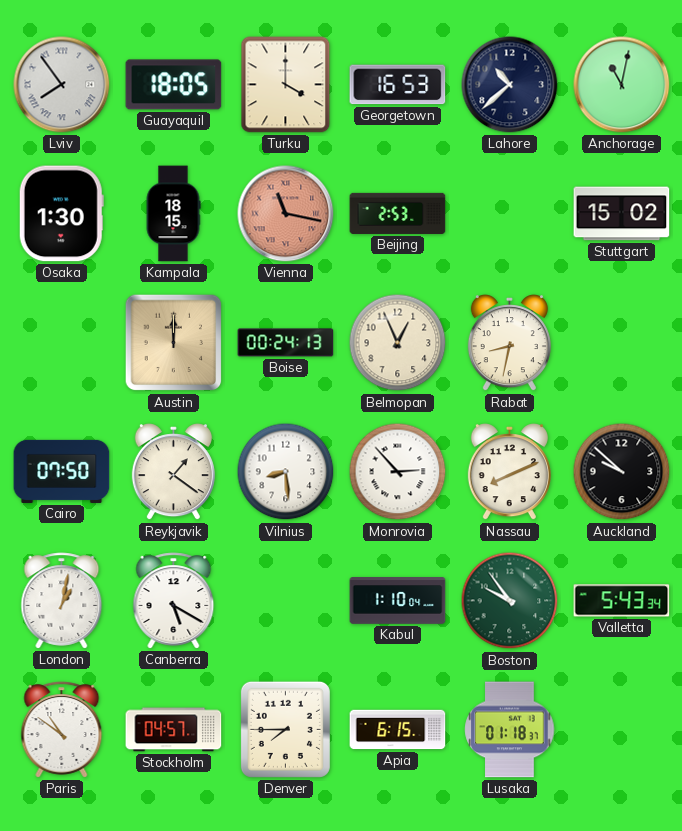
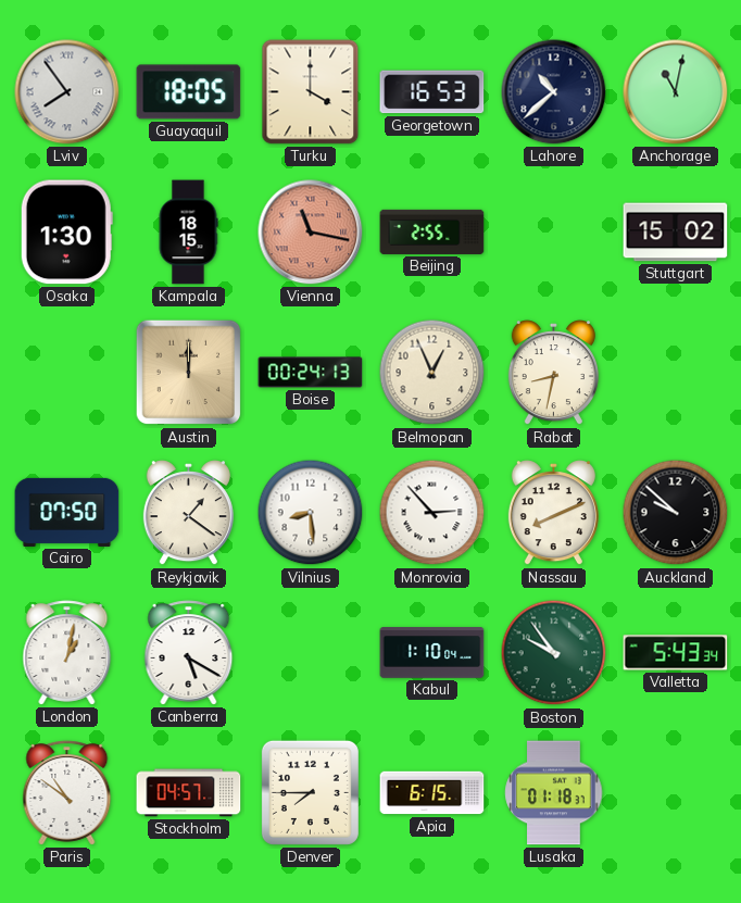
Beijing: 2:53 -> 2:55 (432, 231)
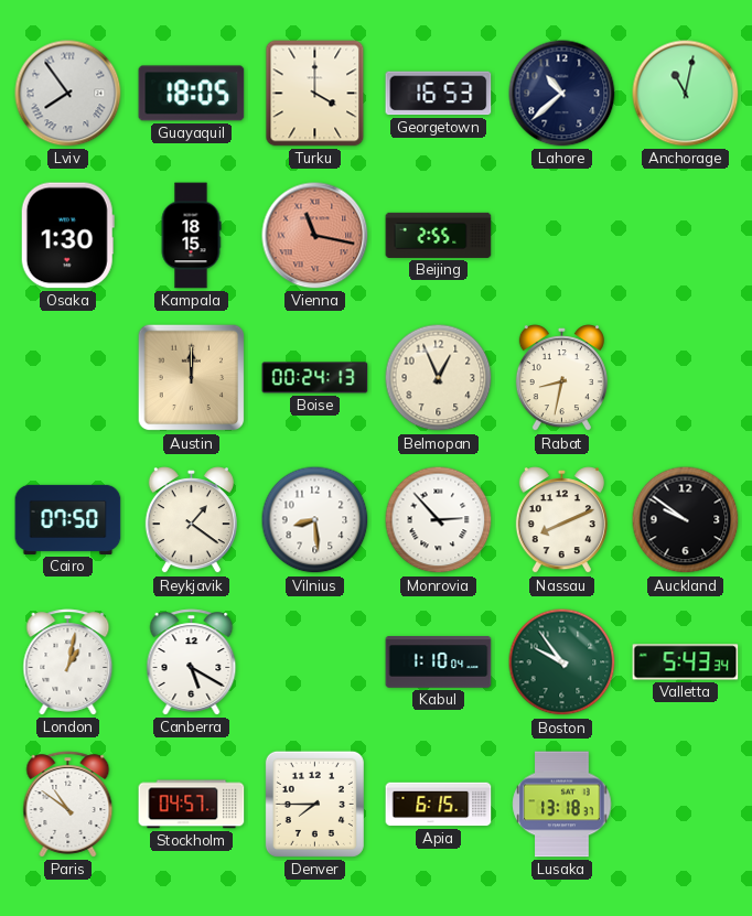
Stuttgart: 15:02 -> none (676, 233)
Auckland: 9:52 -> 9:51 (686, 520)
Lusaka: 01:18 -> 13:18 (562, 805)
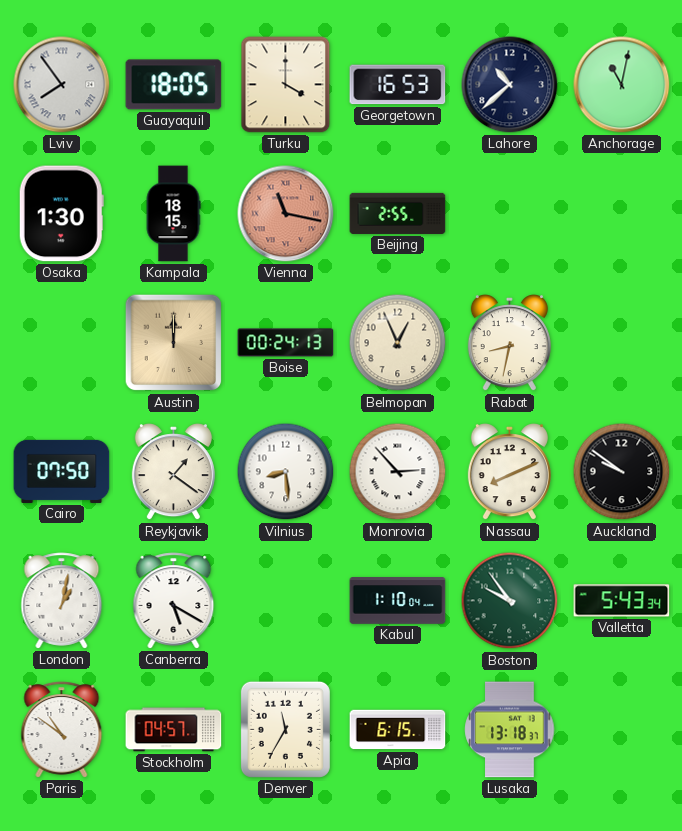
Denver: 7:45 -> 11:35 (285, 729)
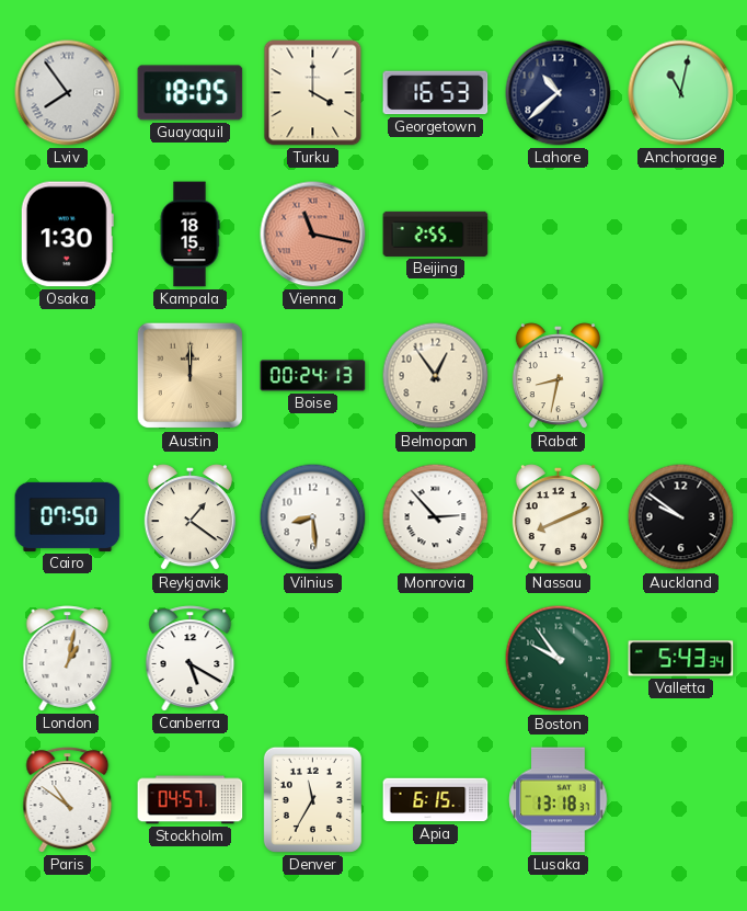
Belmopan: 12:56 -> 12:54 (436, 376)
Kabul: 1:10 -> none (398, 601)
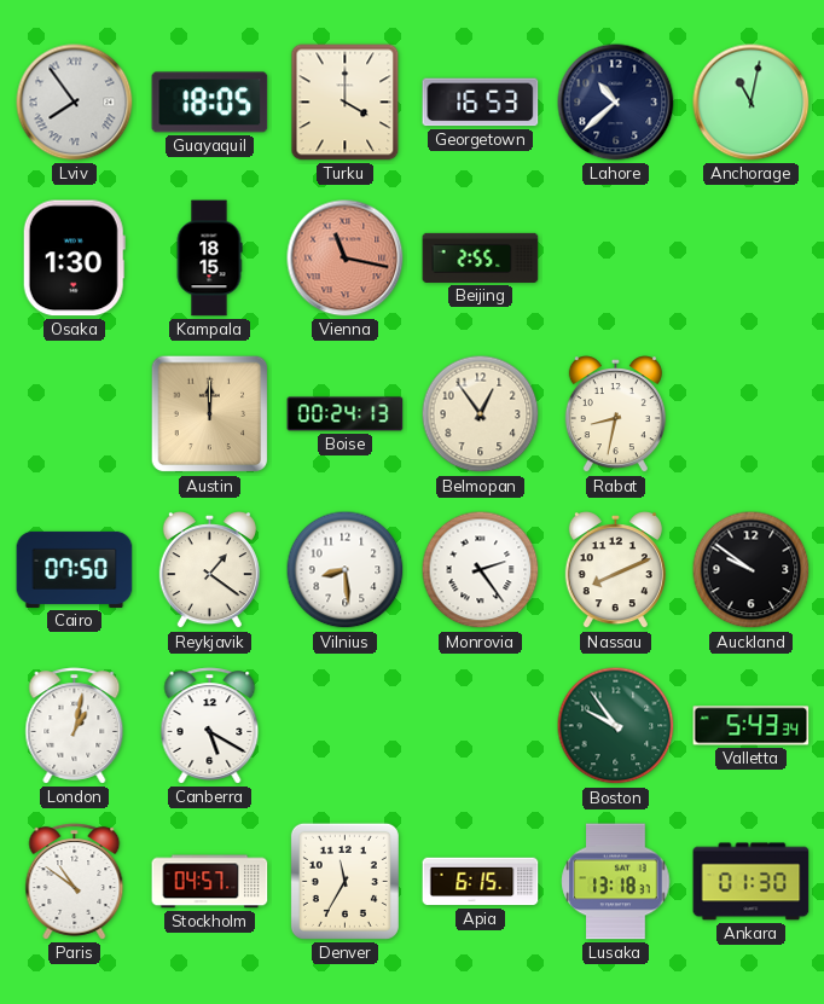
Monrovia: 2:53 -> 2:24 (481, 570)
Ankara: none -> 01:30 (752, 882)
